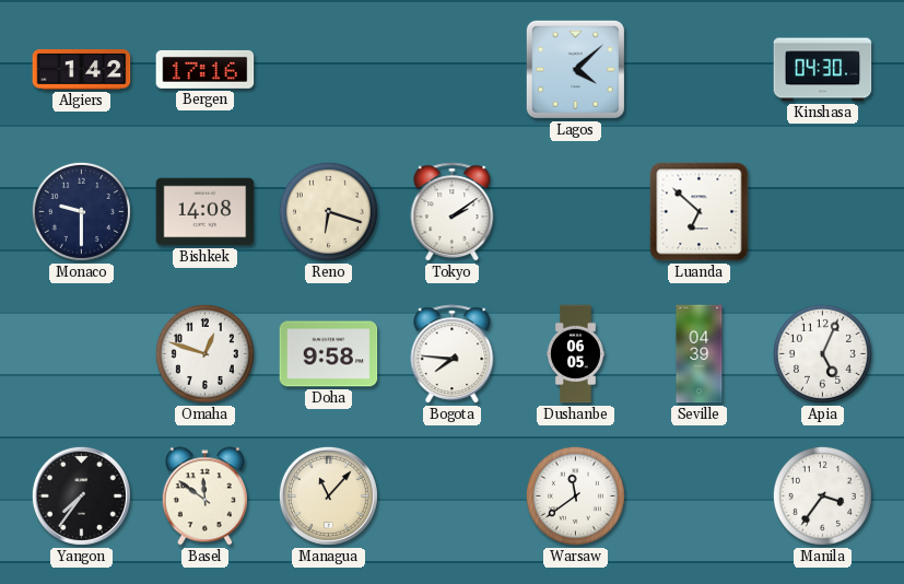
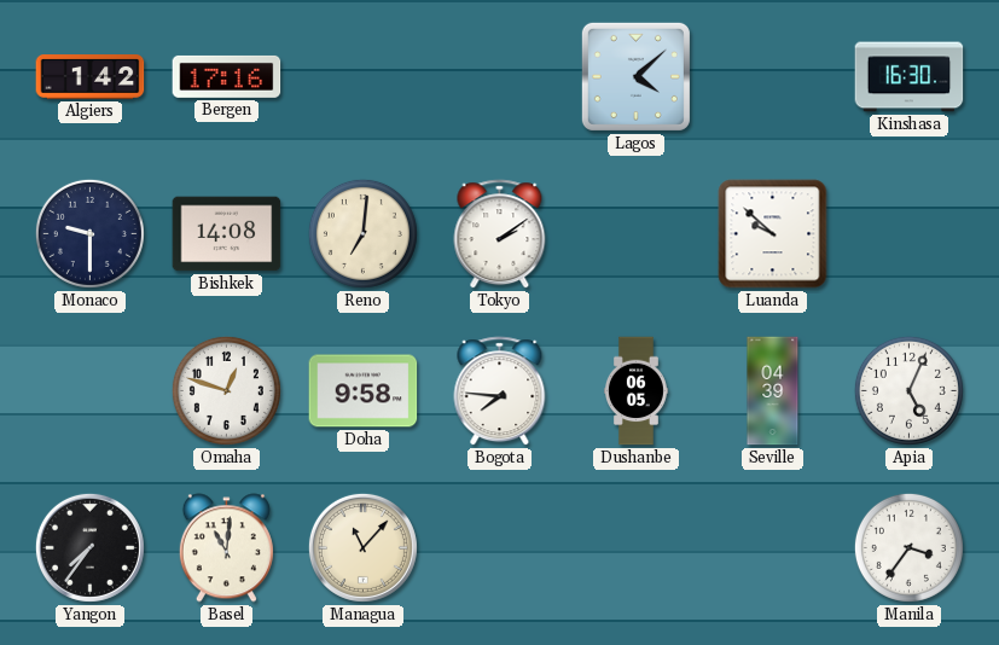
Kinshasa: 04:30 -> 16:30 (910, 77)
Reno: 6:18 -> 7:01 (362, 233)
Luanda: 6:52 -> 9:52 (773, 234)
Basel: 11:51 -> 11:01 (226, 548)
Warsaw: 11:39 -> none (575, 495)
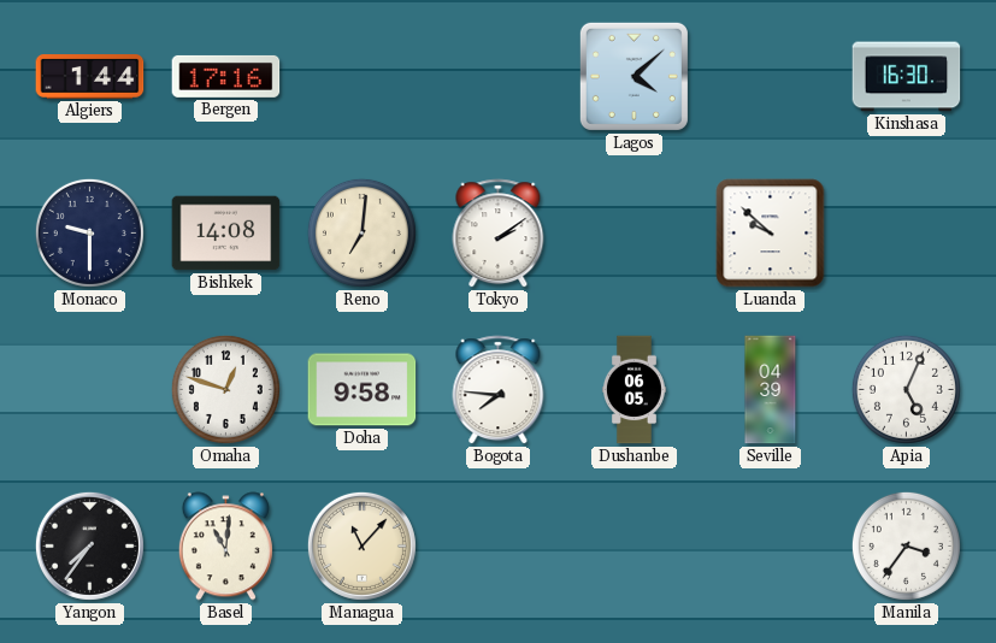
Algiers: 1:42 -> 1:44 (90, 77)
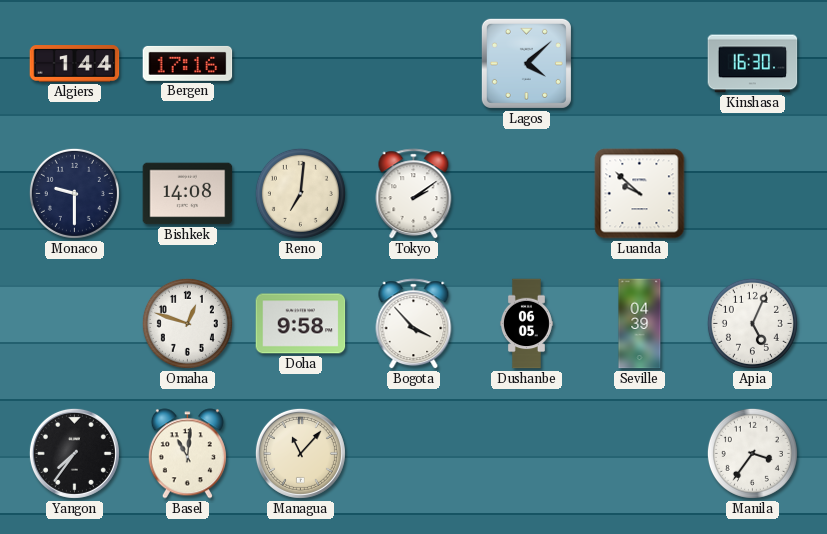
Bogota: 7:46 -> 3:53 (414, 324)
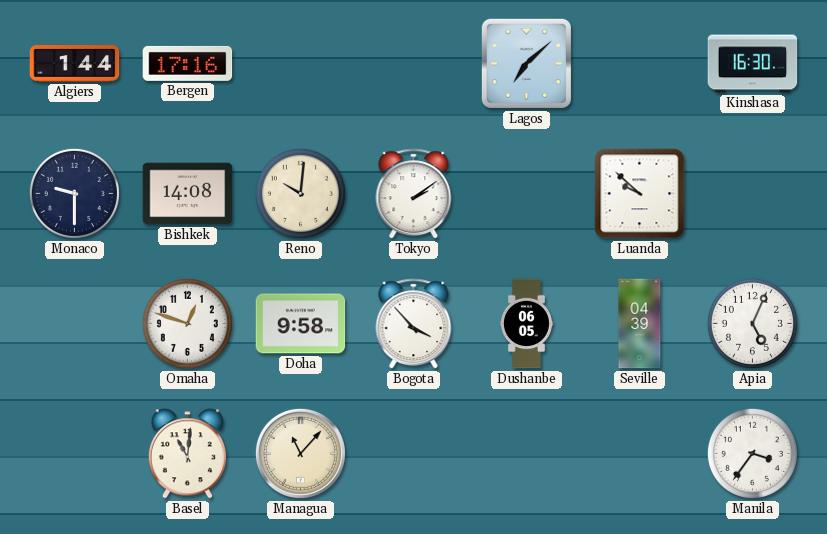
Lagos: 4:08 -> 7:08 (526, 63)
Reno: 7:01 -> 10:01 (300, 193)
Yangon: 7:36 -> none (74, 453)
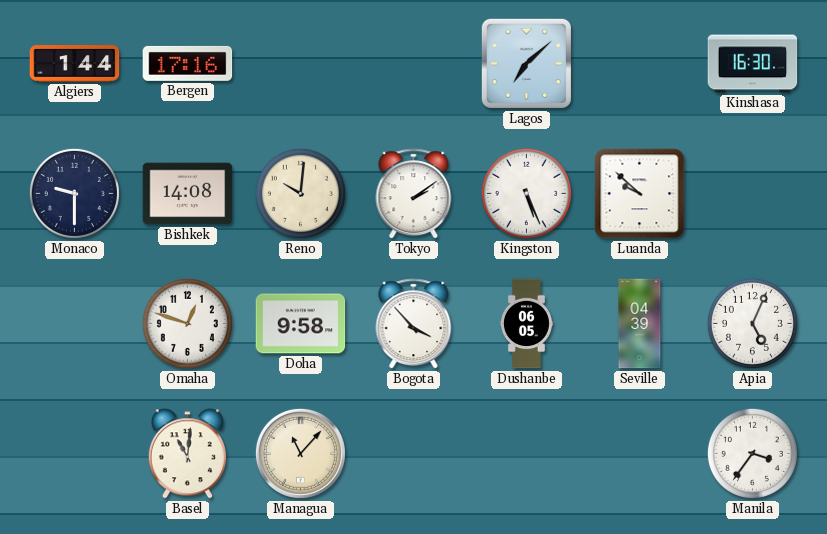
Kingston: none -> 5:26 (526, 193)
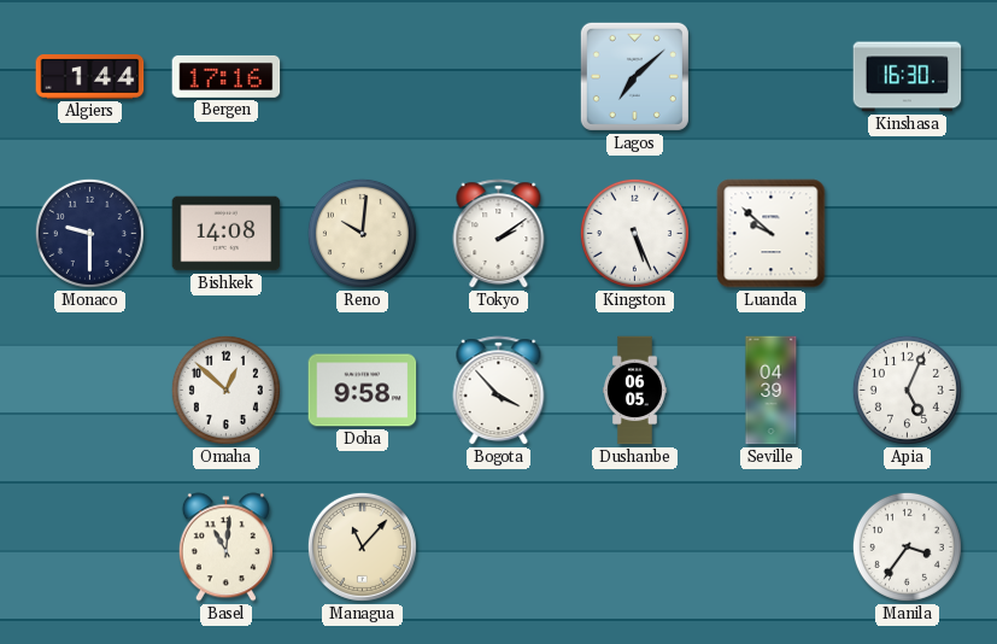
Omaha: 12:48 -> 12:52 (225, 390)
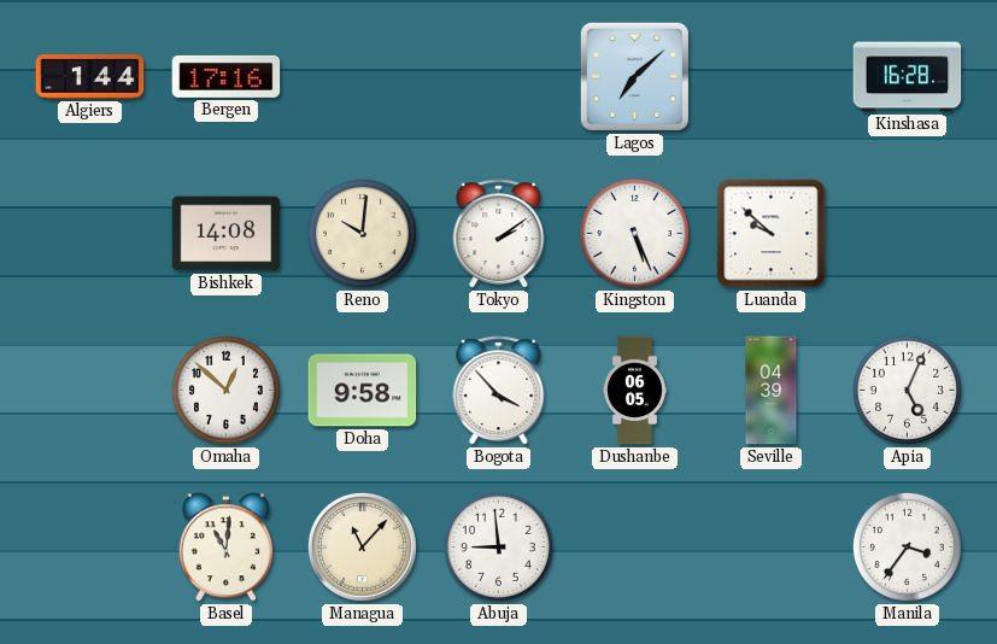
Kinshasa: 16:30 -> 16:28 (908, 77)
Monaco: 9:30 -> none (89, 233)
Abuja: none -> 8:59 (498, 546)
